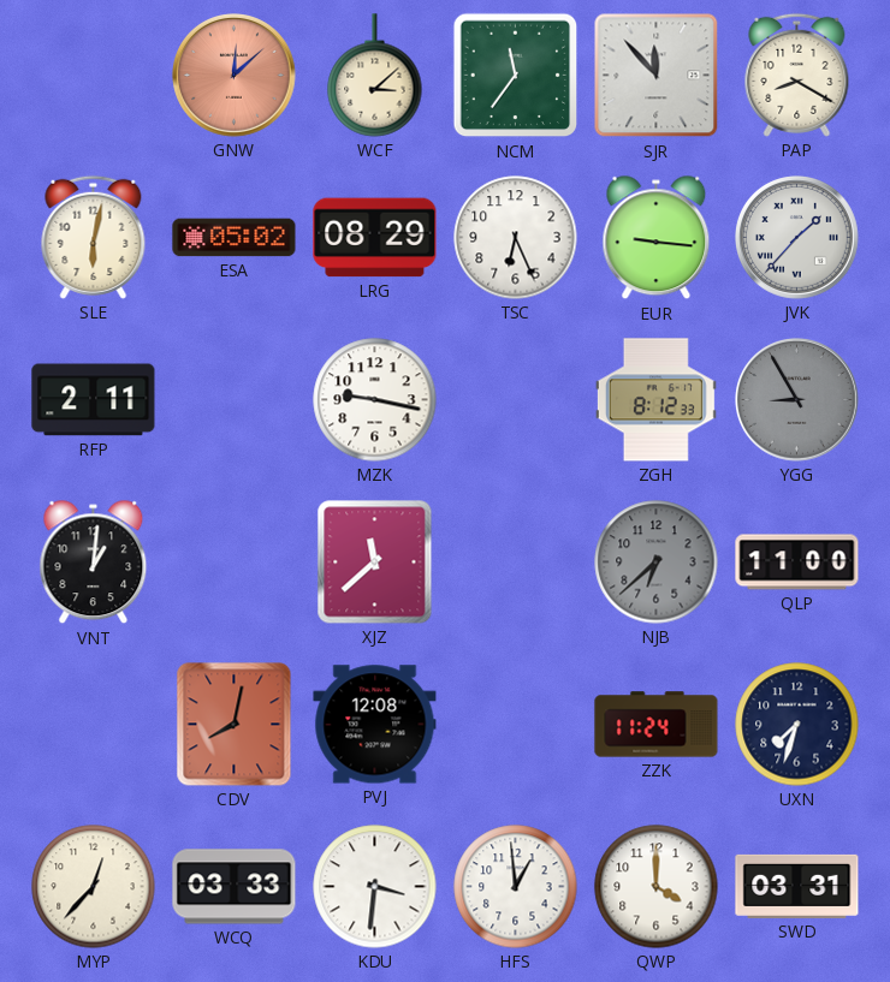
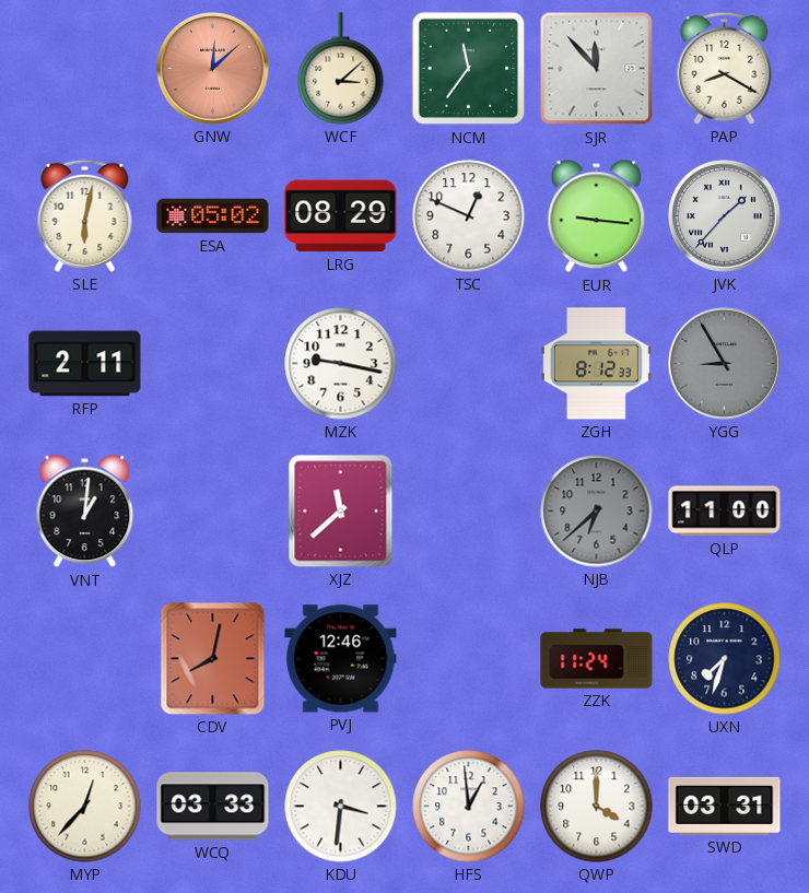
TSC: 6:26 -> 12:49 (469, 216)
PVJ: 12:08 -> 12:46 (341, 659)
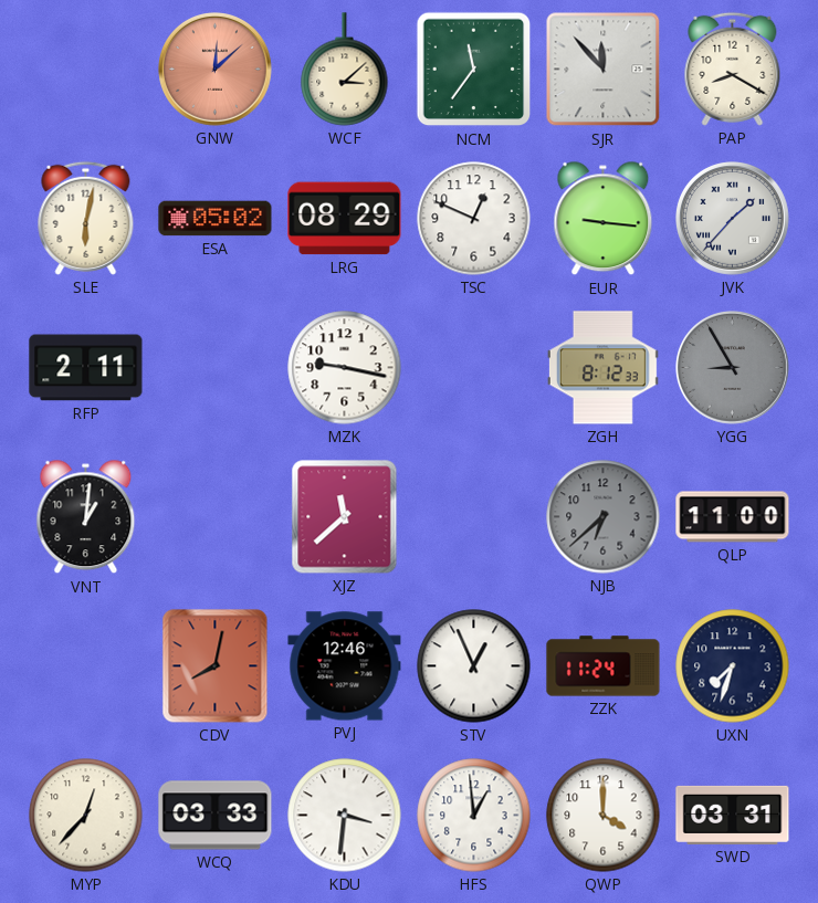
STV: none -> 12:56 (474, 666)
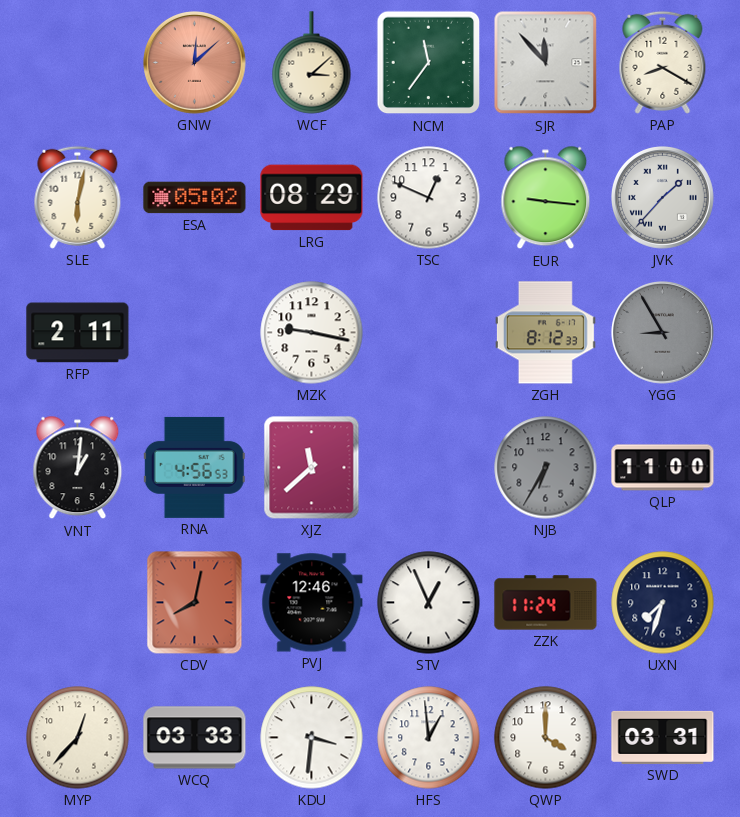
RNA: none -> 4:56 (194, 467)
NJB: 6:38 -> 6:35 (546, 468)
